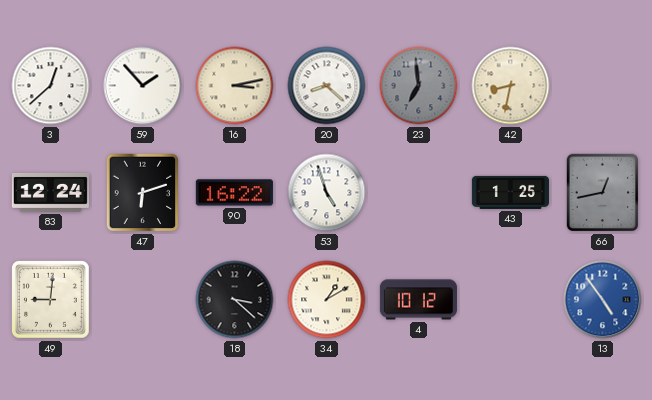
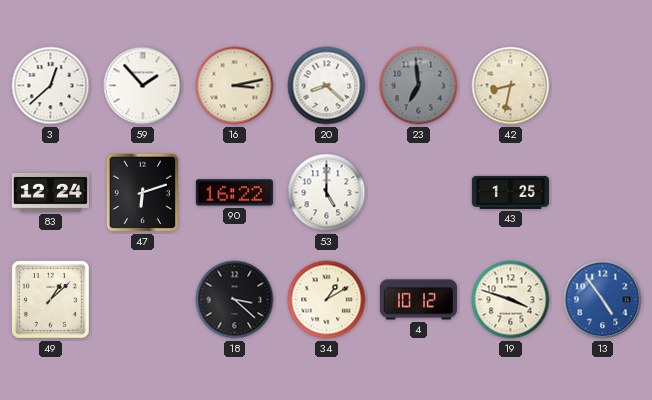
53: 4:57 -> 5:00 (327, 193)
66: 12:43 -> none (603, 193)
49: 9:01 -> 1:08 (51, 300)
19: none -> 3:48 (511, 300)
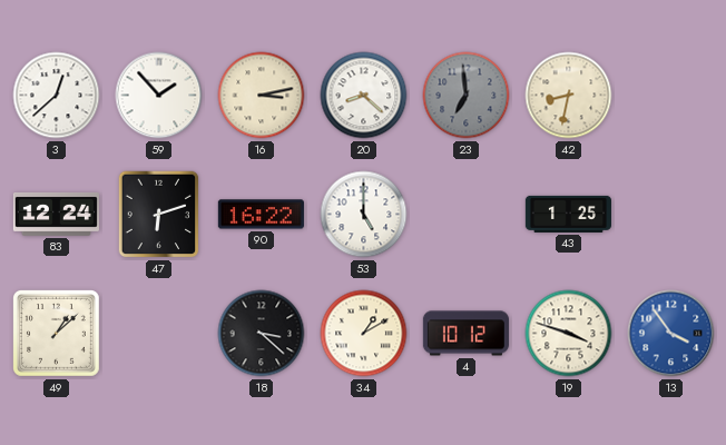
13: 4:54 -> 3:54 (671, 334)
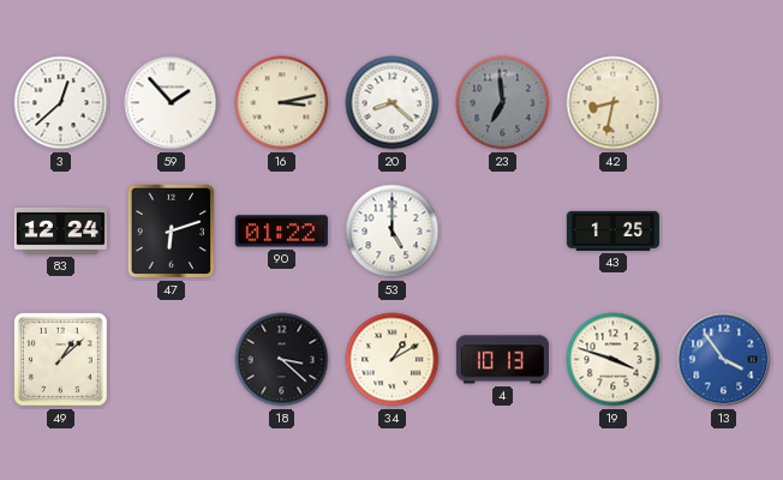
90: 16:22 -> 01:22 (281, 232)
4: 10:12 -> 10:13 (502, 360)
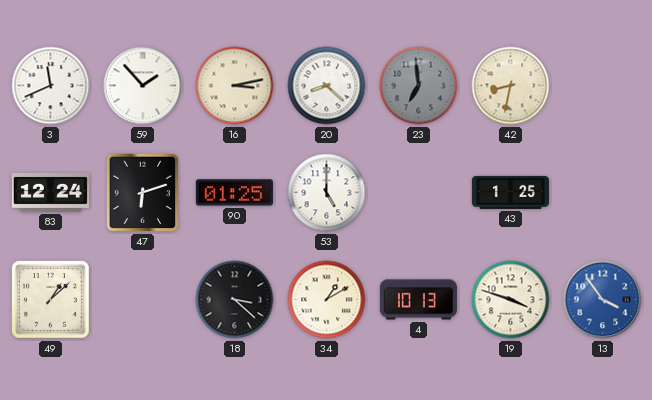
3: 12:38 -> 11:41 (51, 86)
90: 01:22 -> 01:25 (234, 193)
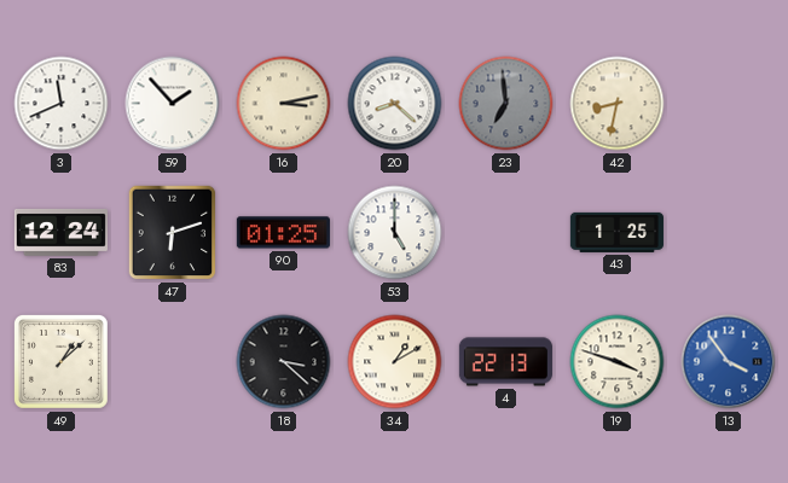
4: 10:13 -> 22:13 (505, 362)
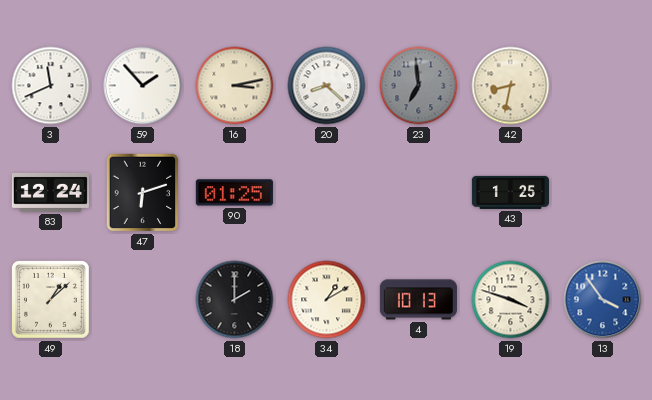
53: 5:00 -> none (395, 233)
18: 3:22 -> 2:00 (235, 300)
4: 22:13 -> 10:13 (418, 300)
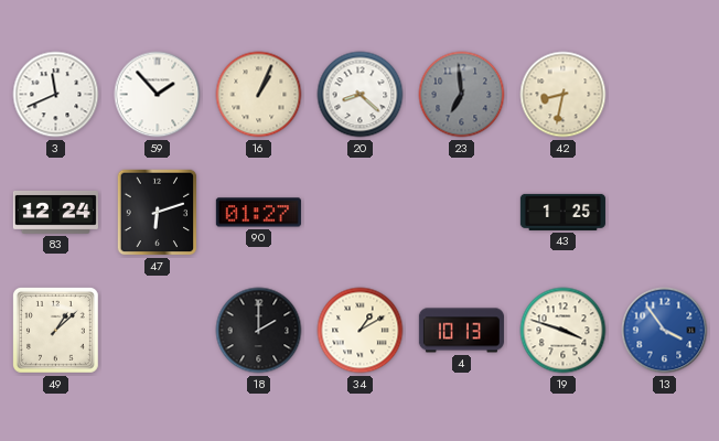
16: 3:13 -> 1:04 (259, 95)
90: 01:25 -> 01:27 (258, 213)
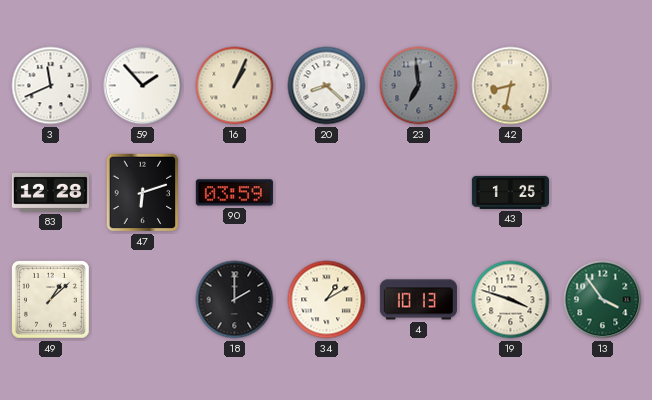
83: 12:24 -> 12:28 (50, 192)
90: 01:27 -> 03:59 (234, 193)
13 dial: blue -> green (603, 300)
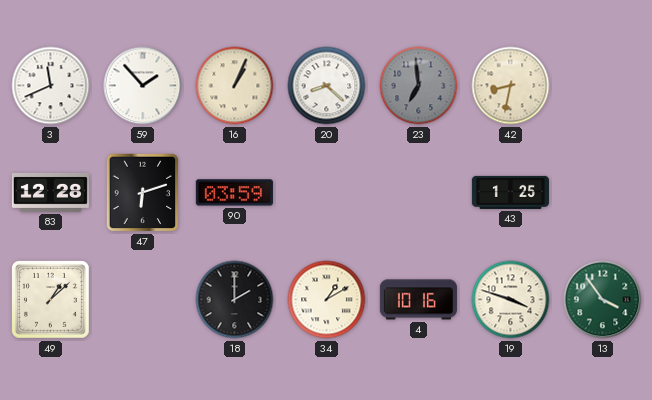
4: 10:13 -> 10:16 (418, 300)
